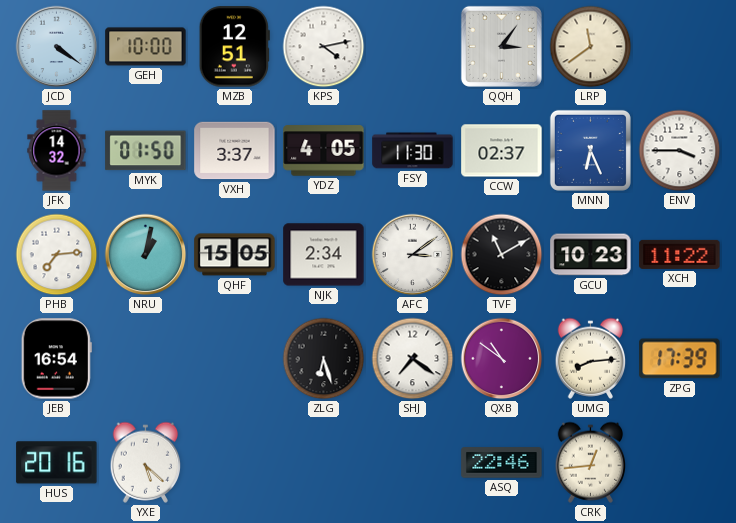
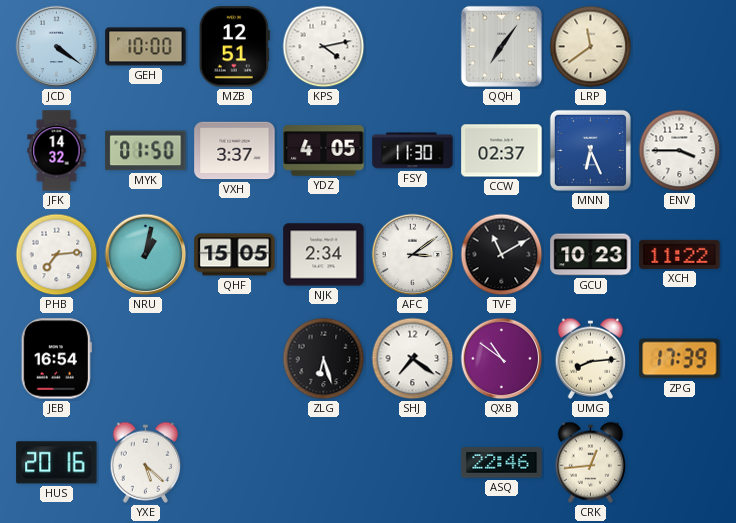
QQH: 3:06 -> 7:06 (501, 46)
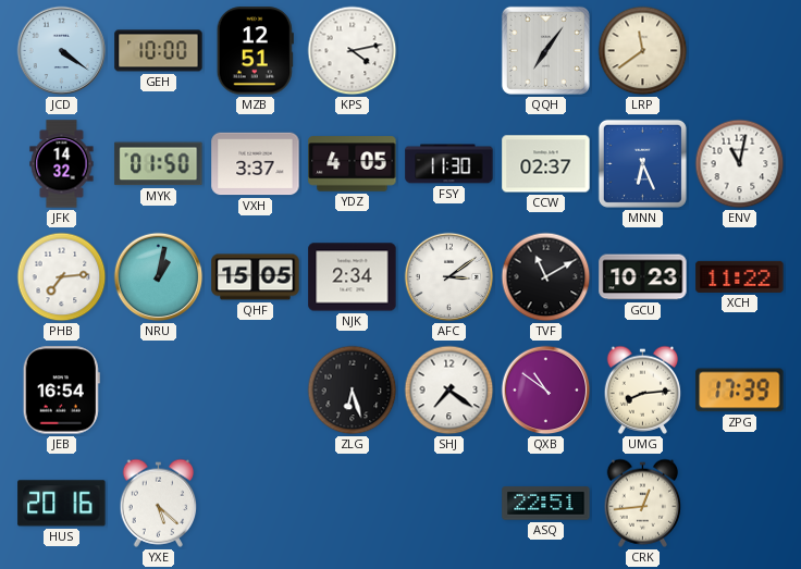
ENV: 3:45 -> 11:02 (740, 164)
ASQ: 22:46 -> 22:51 (546, 504)
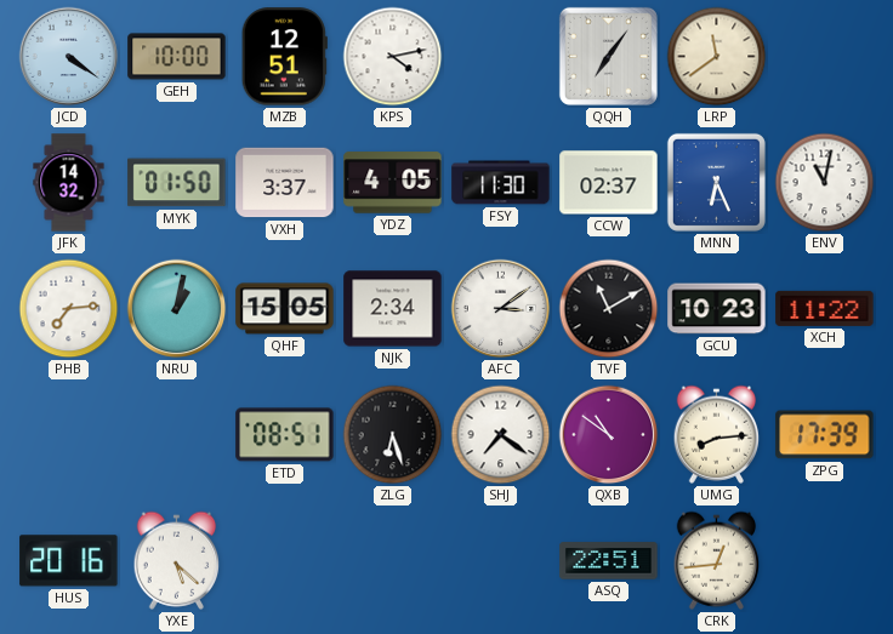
JEB: 16:54 -> none (61, 391)
ETD: none -> 08:51 (285, 435)
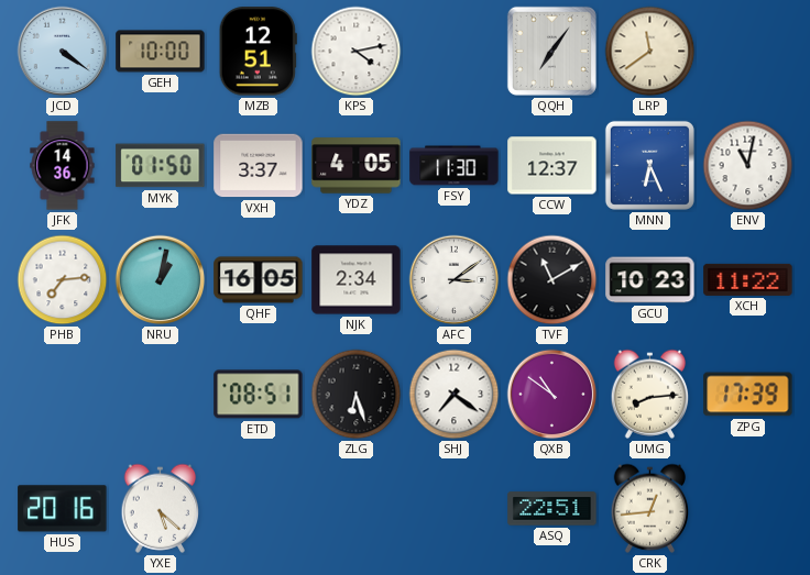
JFK: 14:32 -> 14:36 (63, 166)
CCW: 02:37 -> 12:37 (552, 166)
QHF: 15:05 -> 16:05 (259, 280)
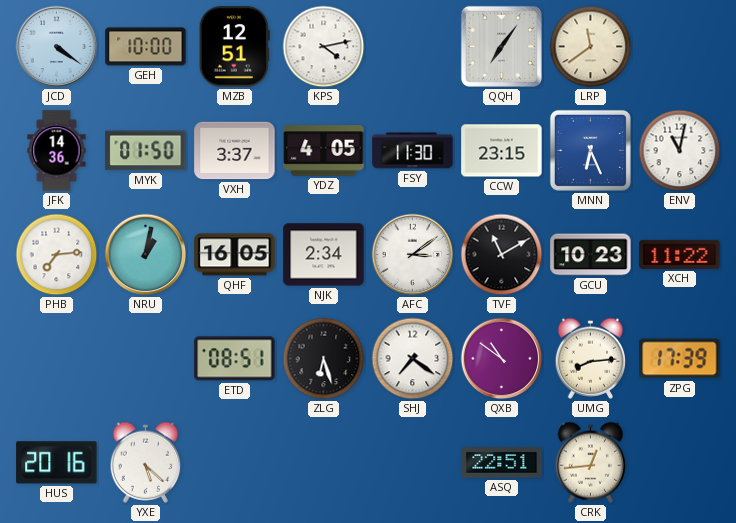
CCW: 12:37 -> 23:15 (502, 151)
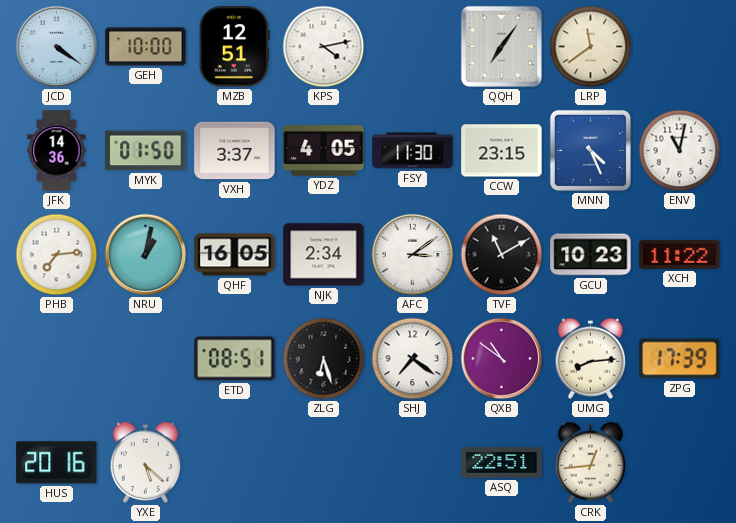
MNN: 6:26 -> 4:26 (590, 150)
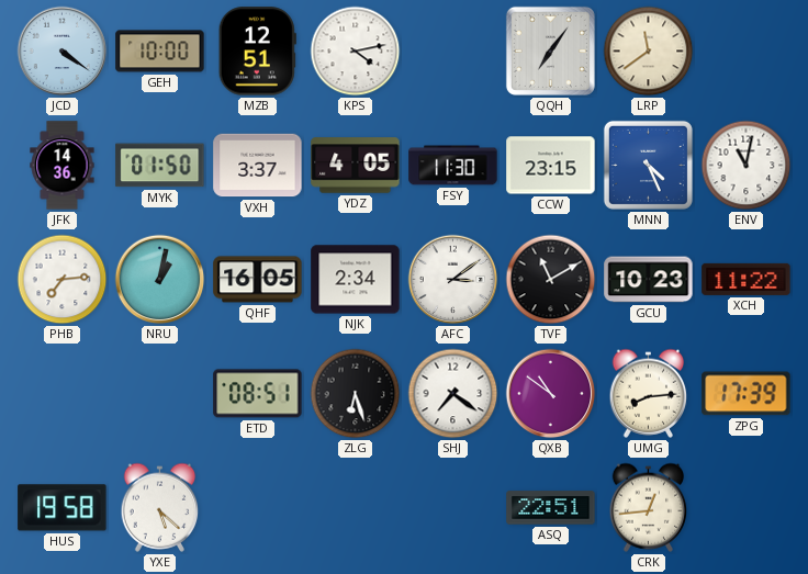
HUS: 20:16 -> 19:58 (63, 508)
